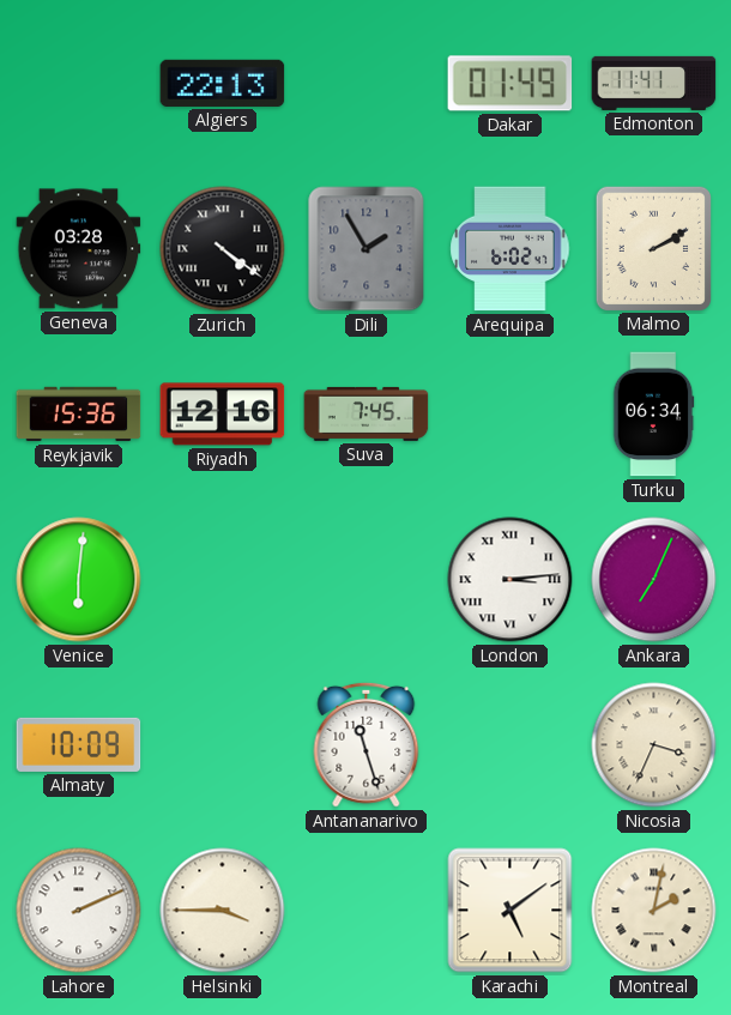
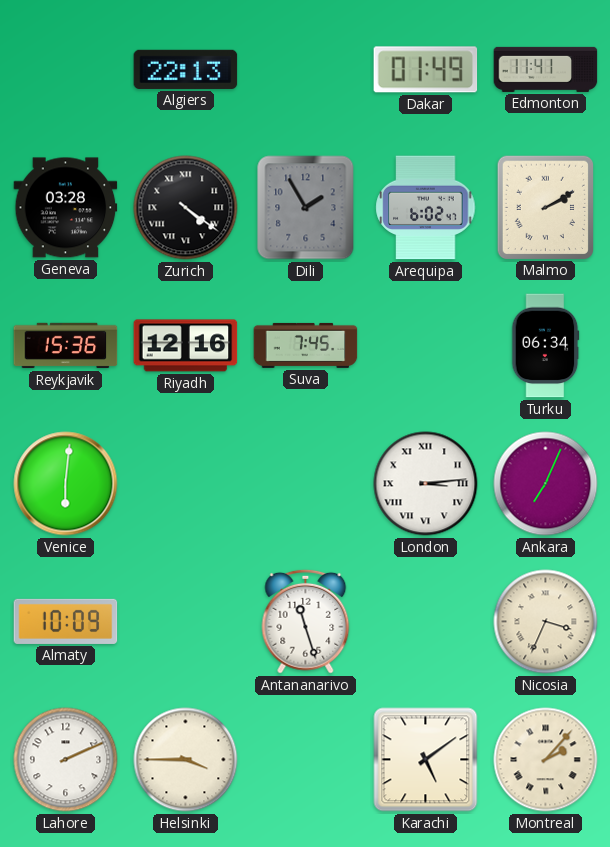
Montreal: 2:02 -> 2:07 (546, 760)
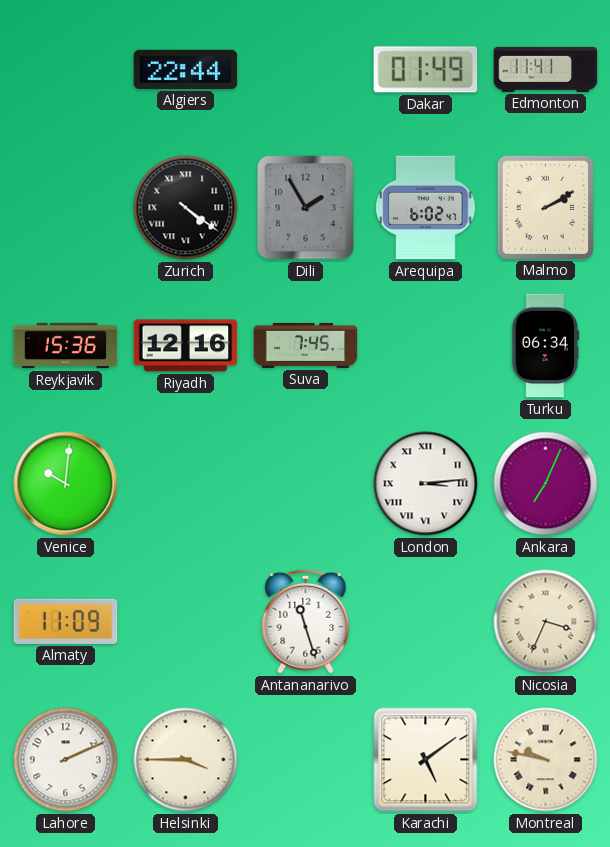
Algiers: 22:13 -> 22:44 (186, 69)
Geneva: 03:28 -> none (66, 208)
Venice: 6:01 -> 10:01 (66, 484)
Almaty: 10:09 -> 11:09 (66, 621)
Montreal: 2:07 -> 9:47 (546, 760)
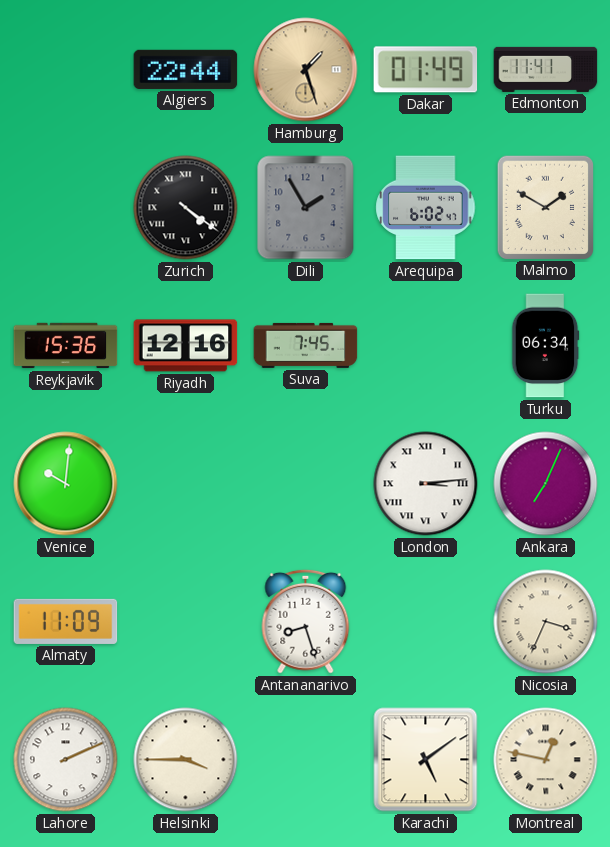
Hamburg: none -> 1:27 (306, 70)
Malmo: 2:10 -> 1:50 (545, 207)
Antananarivo: 11:27 -> 8:27 (306, 621)
Montreal: 9:47 -> 12:47 (546, 760)
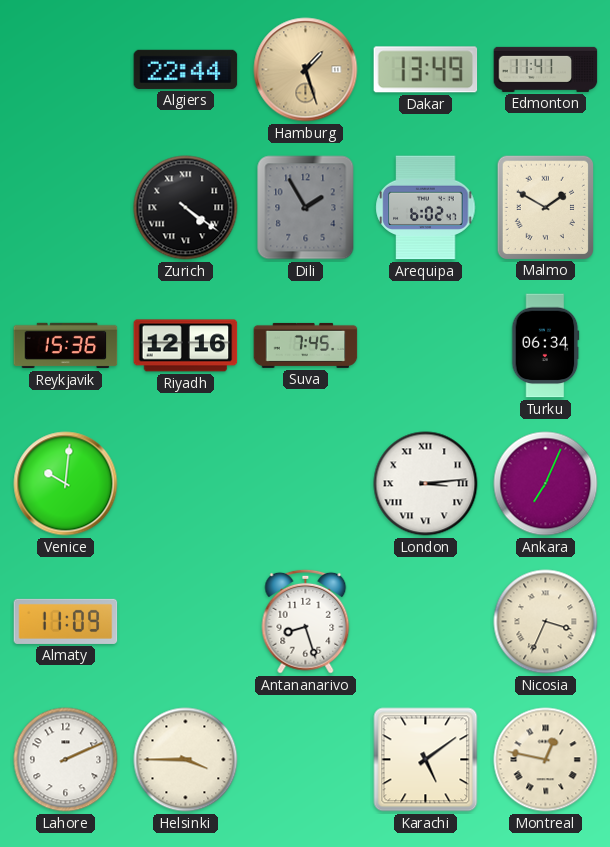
Dakar: 01:49 -> 13:49 (426, 70)
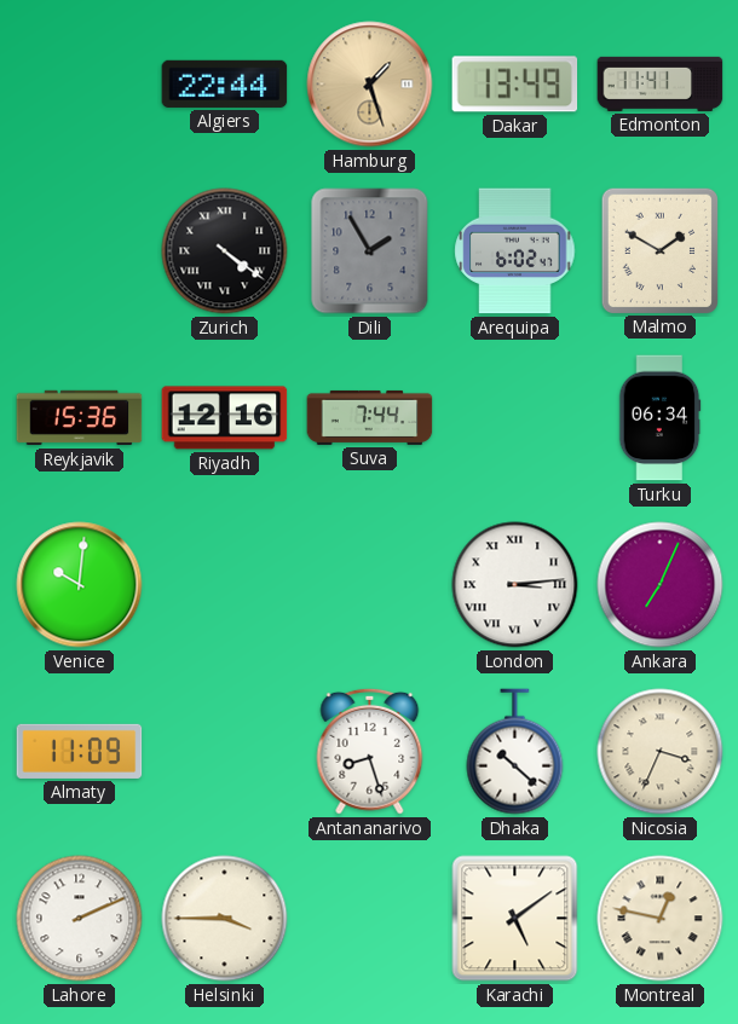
Suva: 7:45 -> 7:44 (370, 417)
Dhaka: none -> 10:22 (515, 752)
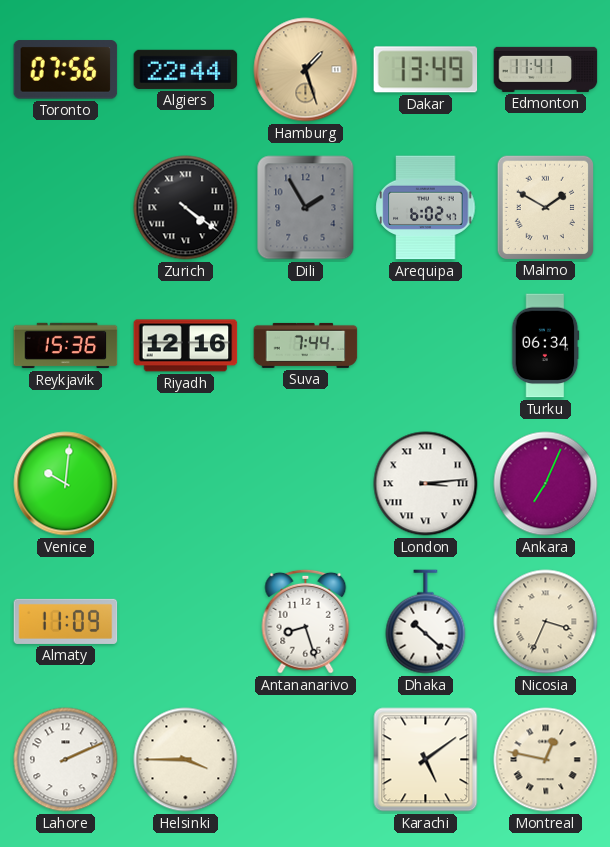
Toronto: none -> 07:56 (66, 70)
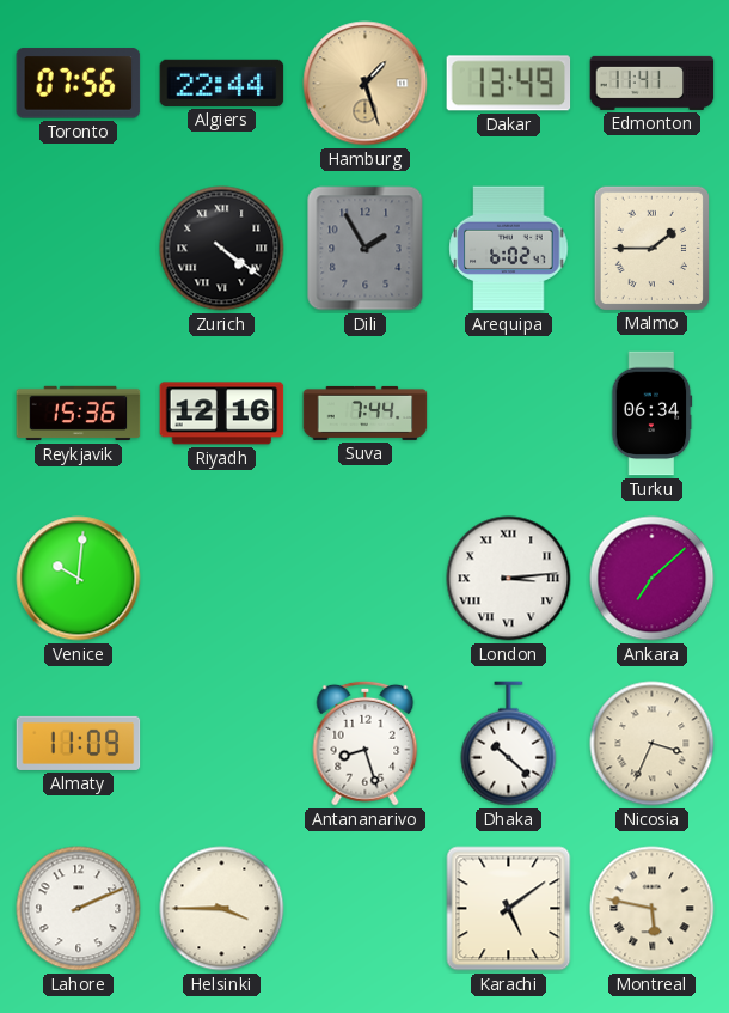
Malmo: 1:50 -> 1:45 (651, 248)
Ankara: 7:04 -> 7:08 (653, 579)
Montreal: 12:47 -> 5:47 (653, 909)
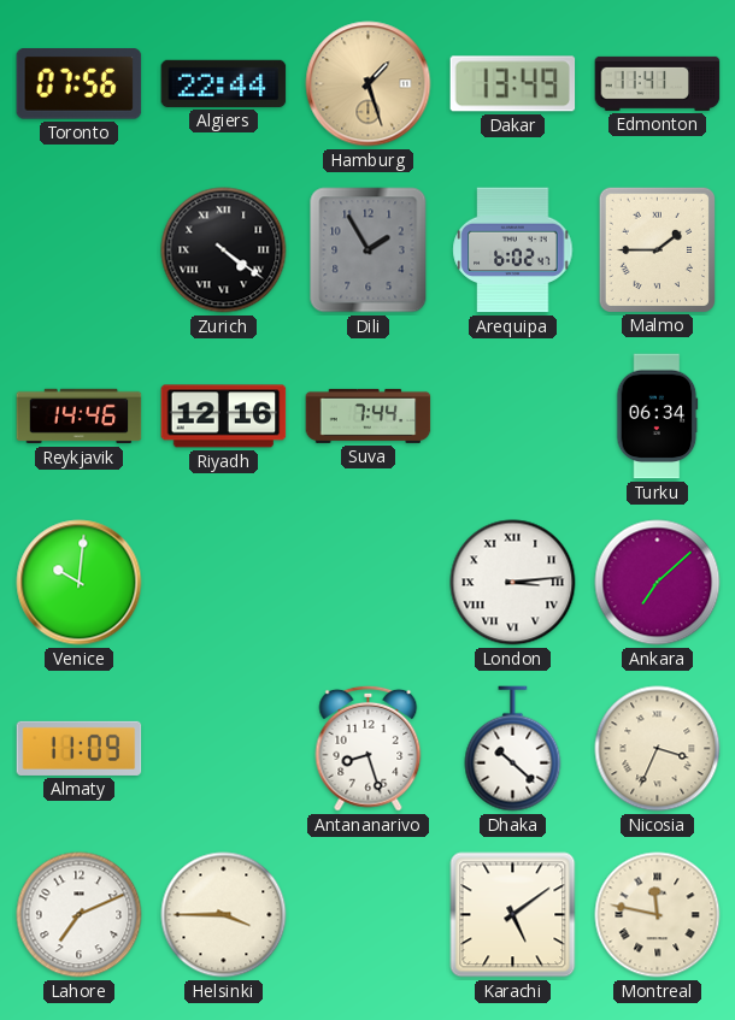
Reykjavik: 15:36 -> 14:46 (80, 417)
Lahore: 2:11 -> 7:11 (80, 915)
Montreal: 5:47 -> 11:47 (658, 915)
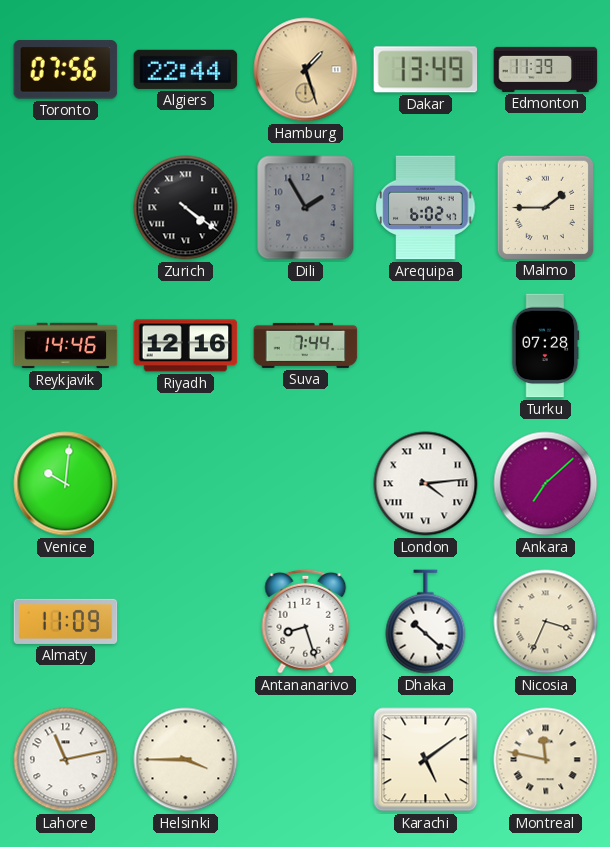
Edmonton: 11:41 -> 11:39 (546, 69)
Turku: 06:34 -> 07:28 (546, 346)
London: 3:14 -> 4:14 (426, 484)
Lahore: 7:11 -> 11:13 (66, 760)
